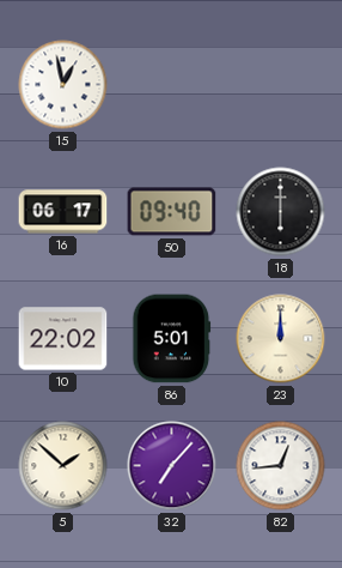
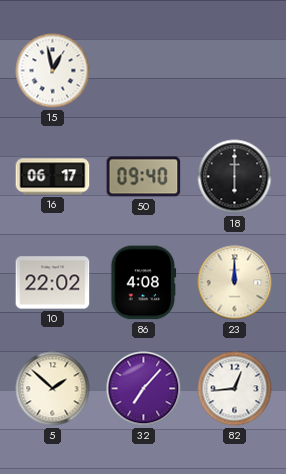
86: 5:01 -> 4:08 (144, 283)
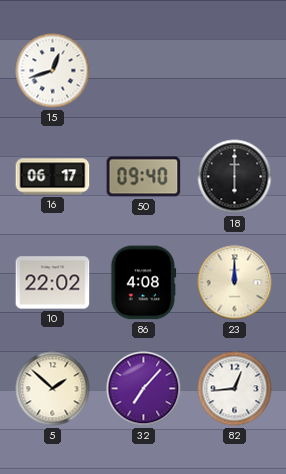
15: 12:58 -> 12:42 (53, 71)
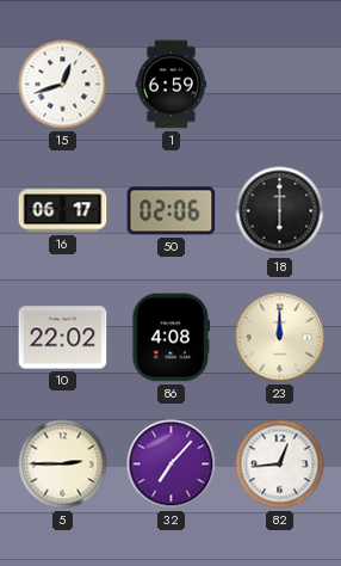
1: none -> 6:59 (172, 85)
50: 09:40 -> 02:06 (172, 211)
5: 1:52 -> 2:45 (63, 465)
